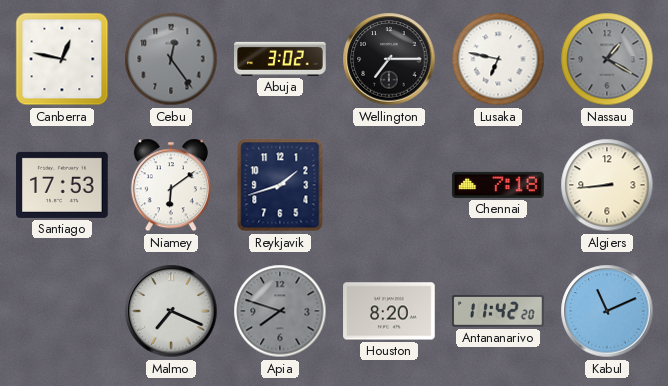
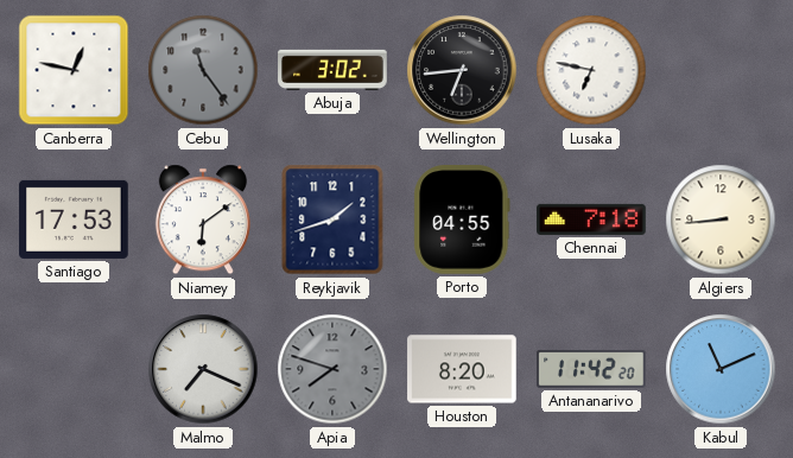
Cebu: 12:24 -> 11:24 (203, 70)
Wellington: 7:15 -> 6:44 (462, 70)
Nassau: 1:20 -> none (607, 59)
Porto: none -> 04:55 (462, 220)
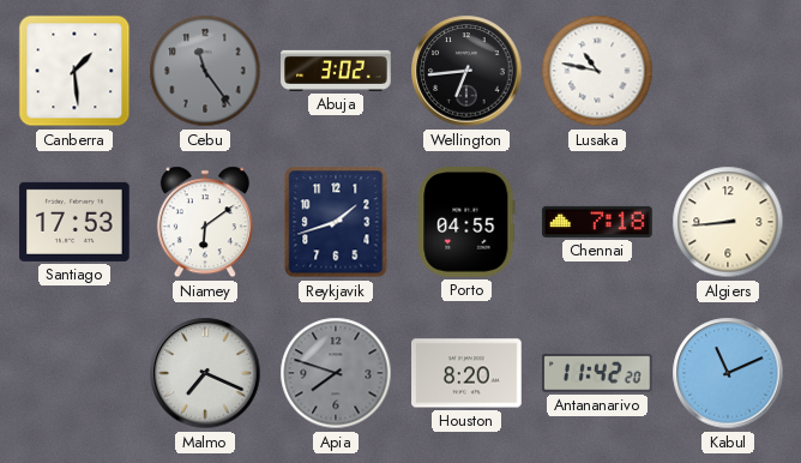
Canberra: 12:47 -> 1:29 (74, 71)
Lusaka: 6:47 -> 10:47 (597, 71)
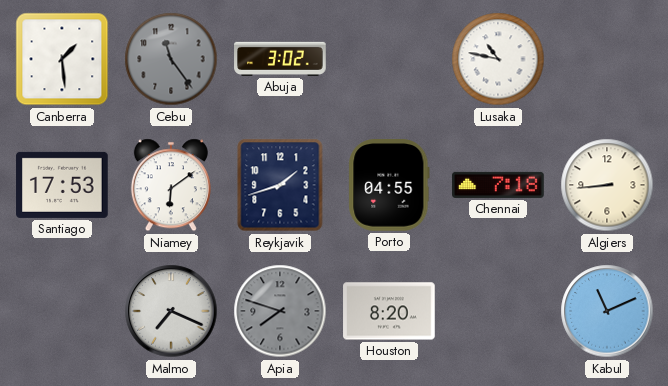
Wellington: 6:44 -> none (466, 71)
Antananarivo: 11:42 -> none (597, 374)
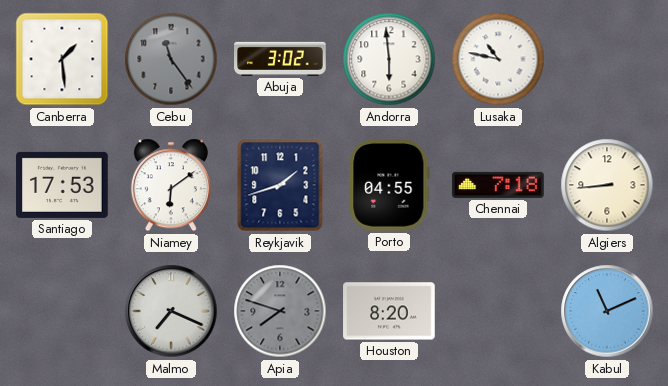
Andorra: none -> 5:59 (389, 59)
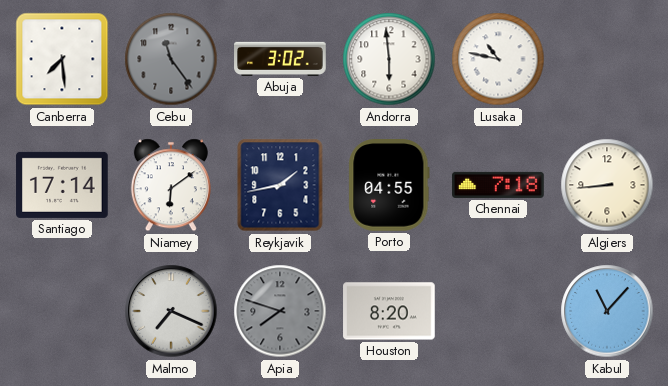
Canberra: 1:29 -> 7:29 (62, 59)
Santiago: 17:53 -> 17:14 (62, 185)
Reykjavik: 1:42 -> 1:43 (280, 185)
Kabul: 11:11 -> 11:07 (607, 311)
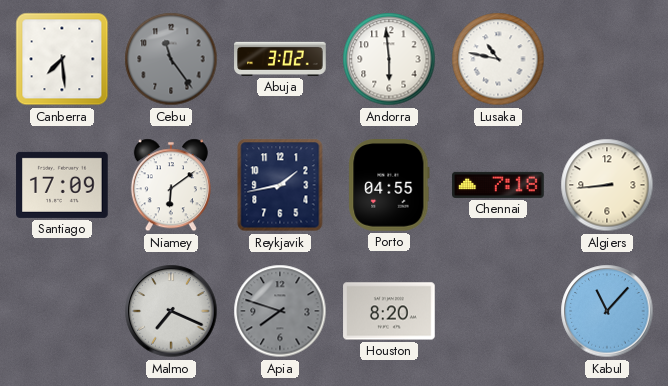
Santiago: 17:14 -> 17:09 (62, 185)
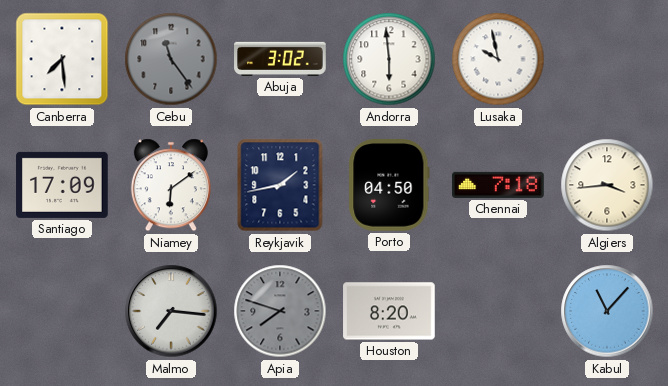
Lusaka: 10:47 -> 9:58 (498, 59)
Porto: 04:55 -> 04:50 (389, 185)
Algiers: 8:44 -> 3:44 (607, 185)
Malmo: 7:19 -> 7:16 (171, 311)
